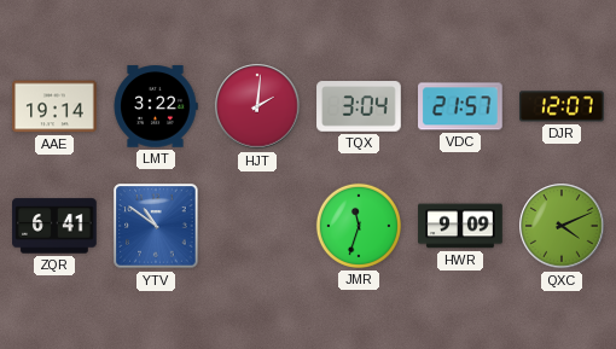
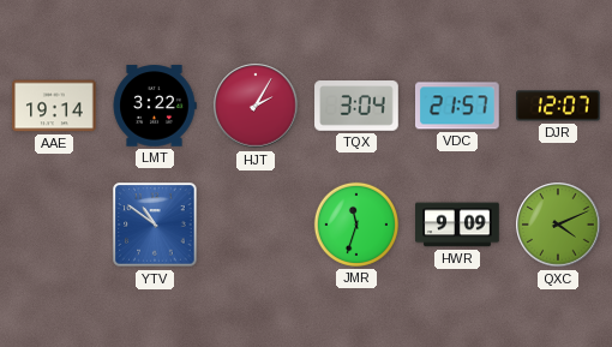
HJT: 2:01 -> 2:05 (256, 106)
ZQR: 6:41 -> none (54, 226)
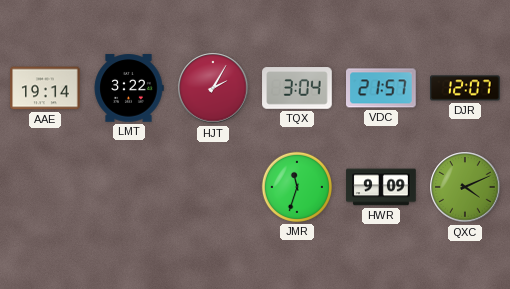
YTV: 10:51 -> none (155, 225)
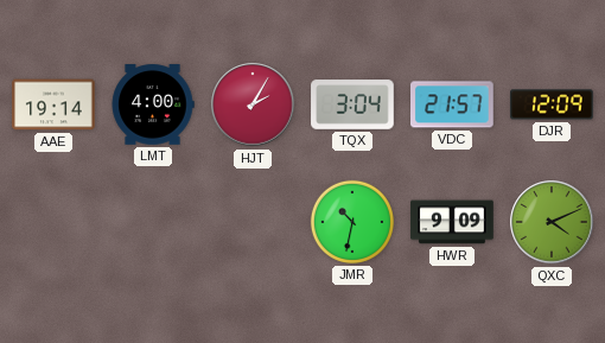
LMT: 3:22 -> 4:00 (153, 104)
DJR: 12:07 -> 12:09 (552, 104)
JMR: 11:33 -> 10:32 (352, 222)
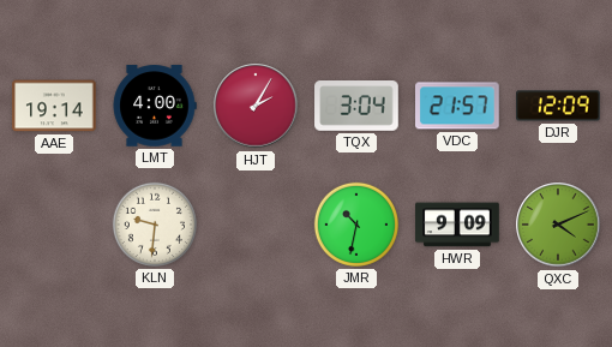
KLN: none -> 9:31 (155, 225)
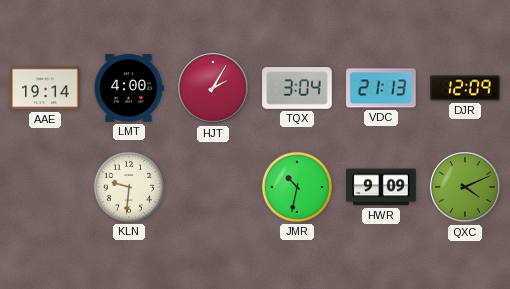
VDC: 21:57 -> 21:13 (382, 88)
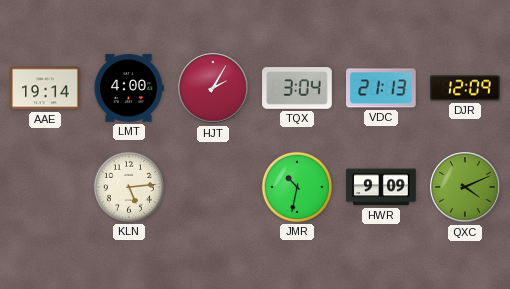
KLN: 9:31 -> 5:14 (129, 187)
